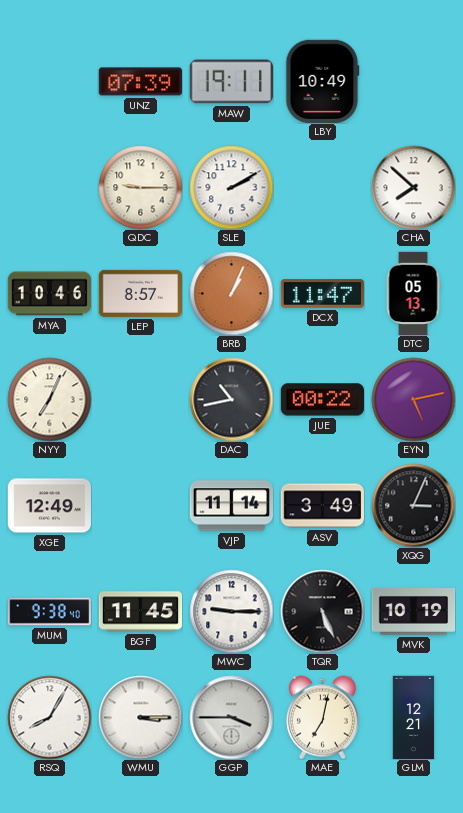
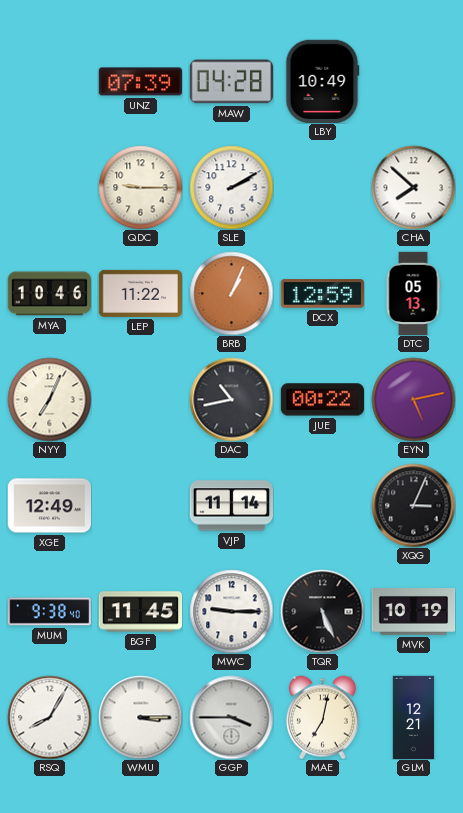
MAW: 19:11 -> 04:28 (231, 82)
LEP: 8:57 -> 11:22 (140, 293)
DCX: 11:47 -> 12:59 (322, 294)
ASV: 3:49 -> none (322, 506)
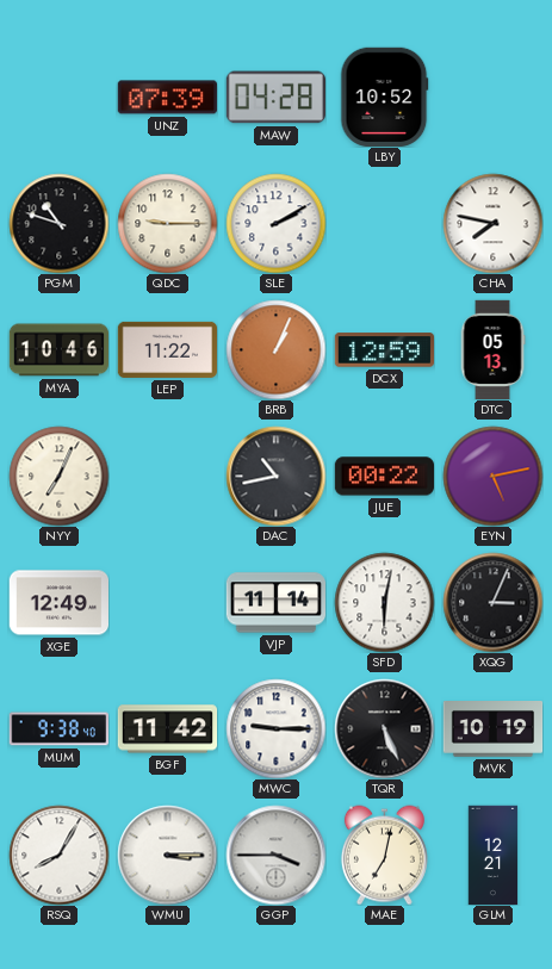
LBY: 10:49 -> 10:52 (385, 97)
PGM: none -> 10:48 (58, 223)
CHA: 7:52 -> 7:47 (492, 223)
SFD: none -> 6:02 (384, 602)
BGF: 11:45 -> 11:42 (167, 729)
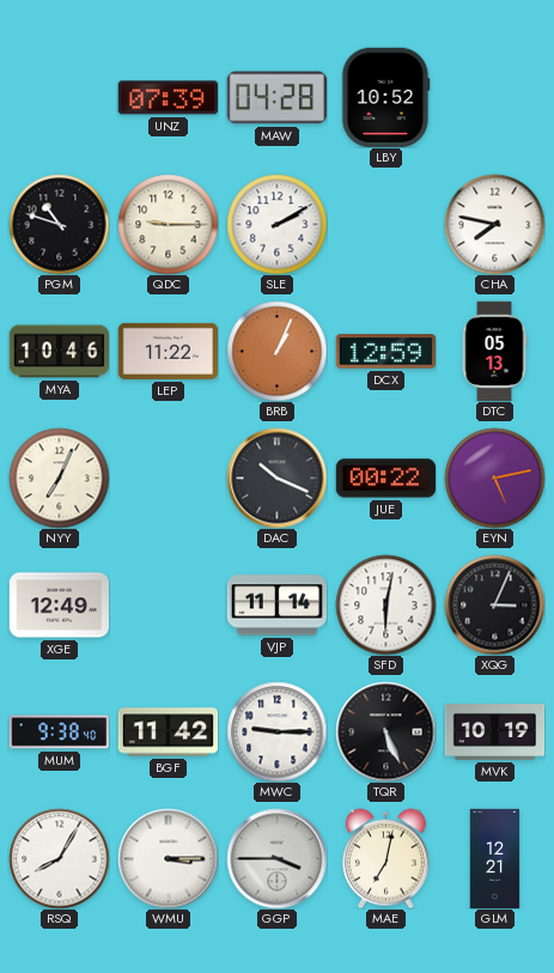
DAC: 10:43 -> 10:19 (276, 478)
